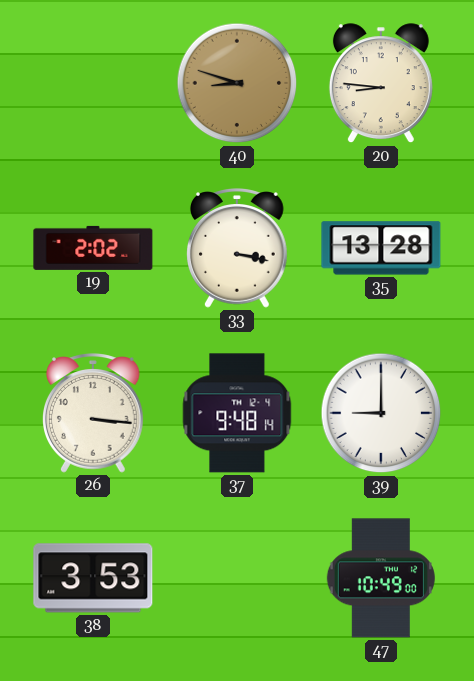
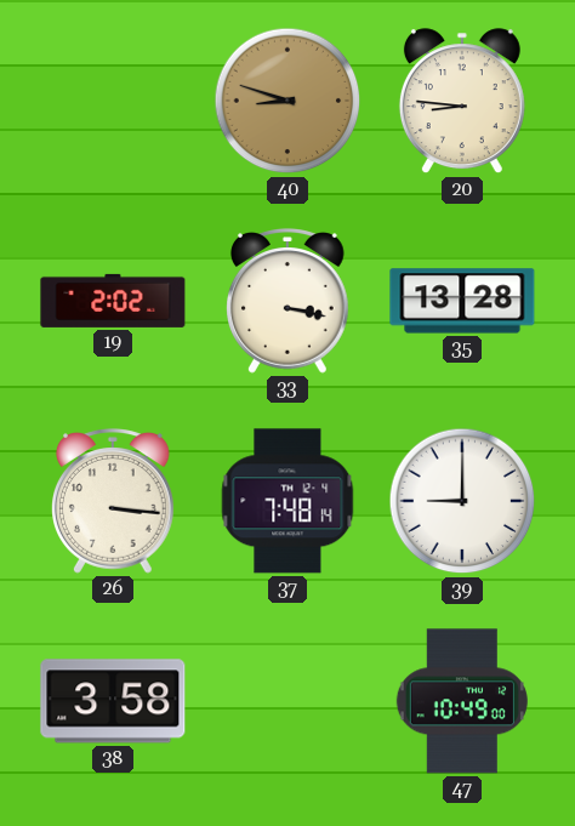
37: 9:48 -> 7:48 (287, 501)
38: 3:53 -> 3:58 (113, 701)
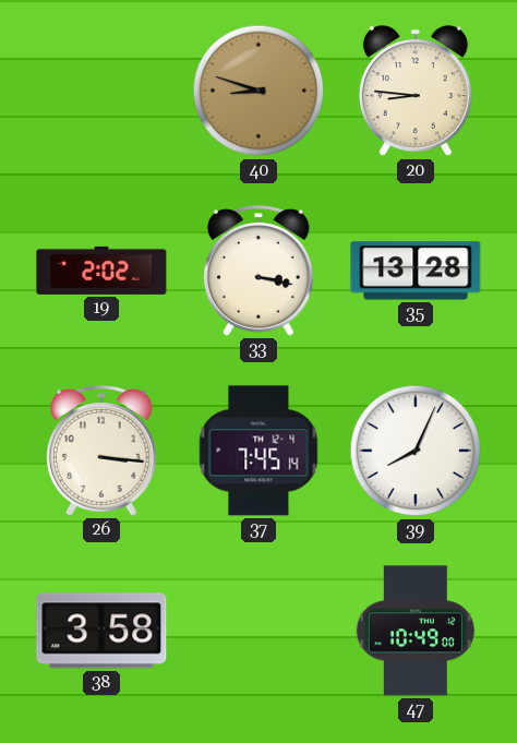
37: 7:48 -> 7:45 (258, 451)
39: 9:00 -> 8:04 (416, 451)
